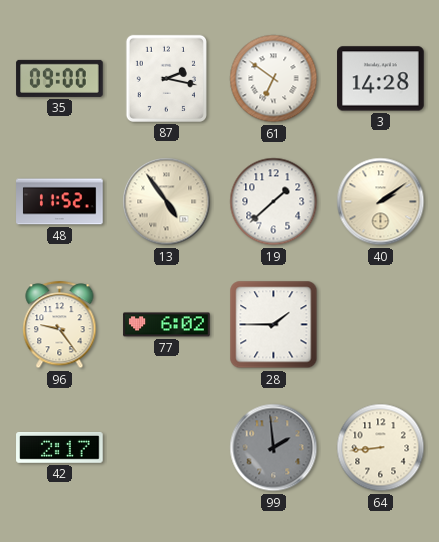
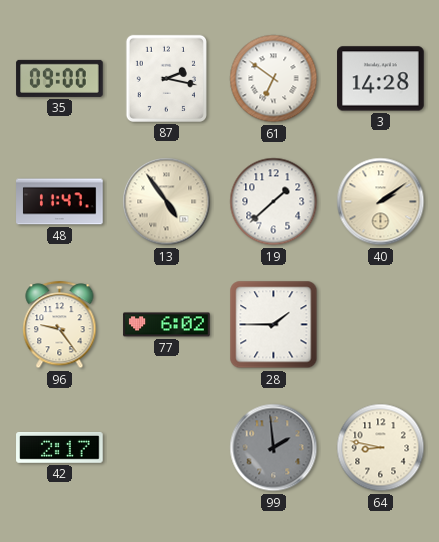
48: 11:52 -> 11:47 (60, 202)
64: 8:44 -> 8:47 (381, 448)
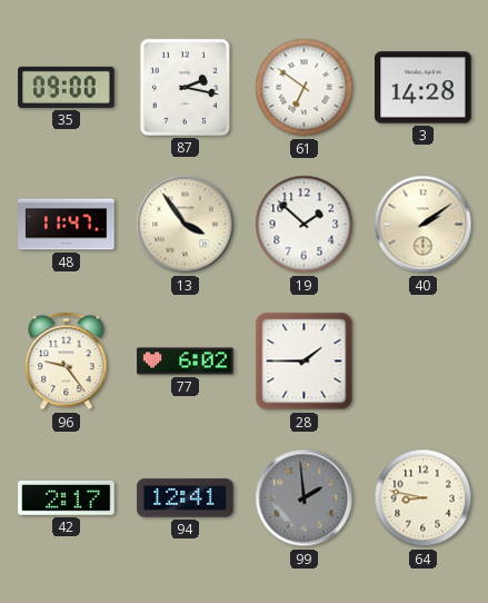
13: 4:54 -> 3:54 (186, 225)
19: 1:38 -> 1:52 (305, 225)
94: none -> 12:41 (186, 498)
